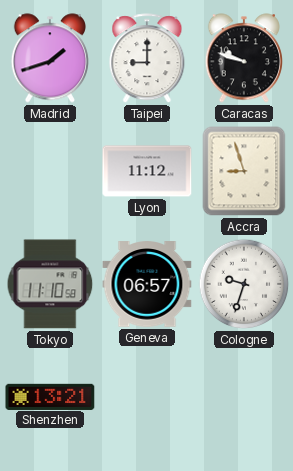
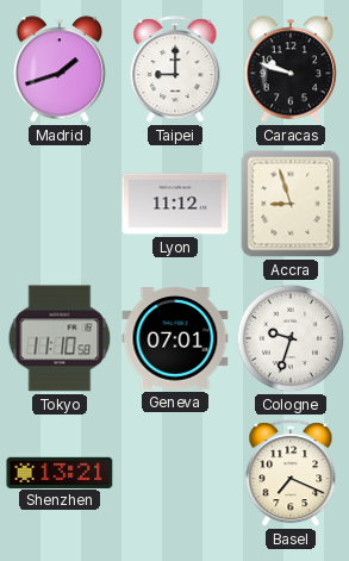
Geneva: 06:57 -> 07:01 (175, 338)
Basel: none -> 7:19 (291, 474)
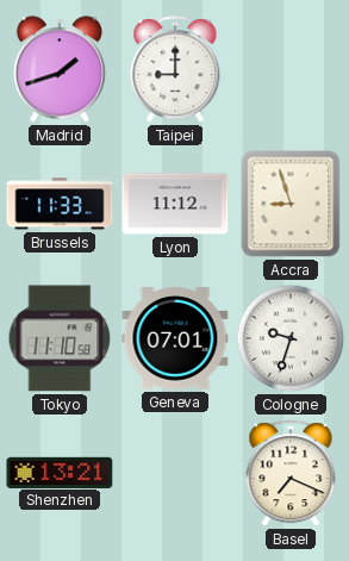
Caracas: 9:48 -> none (291, 69)
Brussels: none -> 11:33 (60, 204)
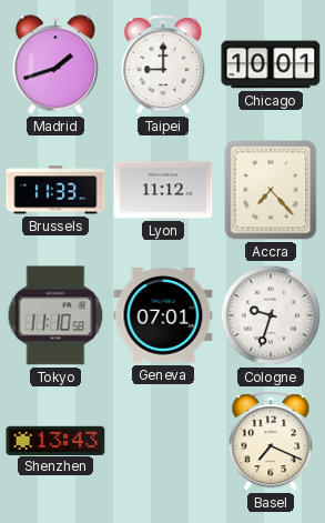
Chicago: none -> 10:01 (271, 64)
Accra: 8:57 -> 7:23 (271, 190)
Shenzhen: 13:21 -> 13:43 (55, 440)
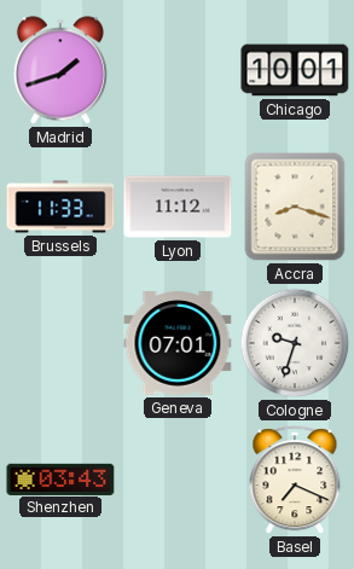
Taipei: 9:00 -> none (163, 66)
Accra: 7:23 -> 8:18 (295, 207)
Tokyo: 11:10 -> none (55, 315)
Shenzhen: 13:43 -> 03:43 (60, 478)
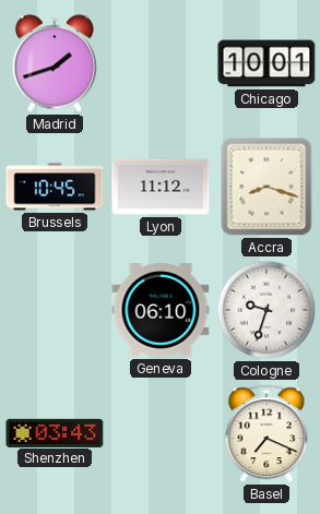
Brussels: 11:33 -> 10:45 (55, 187)
Geneva: 07:01 -> 06:10 (161, 310)
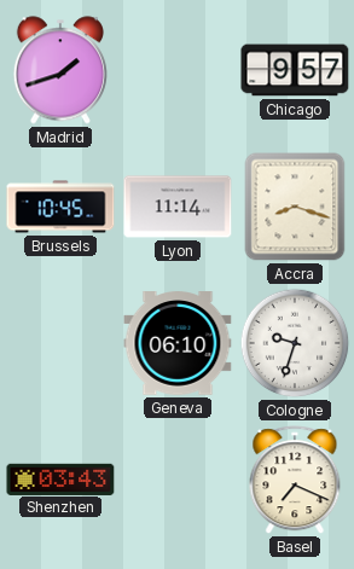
Chicago: 10:01 -> 9:57 (295, 70)
Lyon: 11:12 -> 11:14 (178, 207)
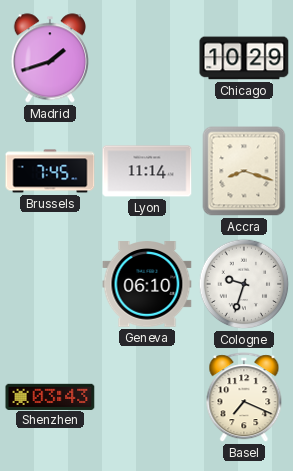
Chicago: 9:57 -> 10:29 (244, 58)
Brussels: 10:45 -> 7:45 (50, 171)
